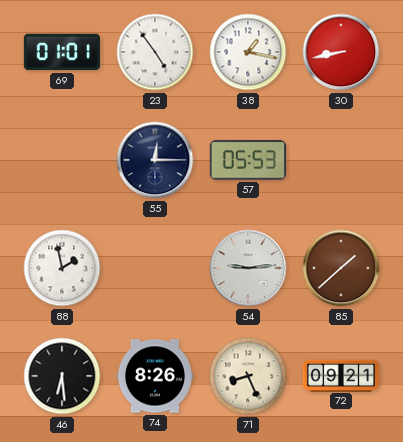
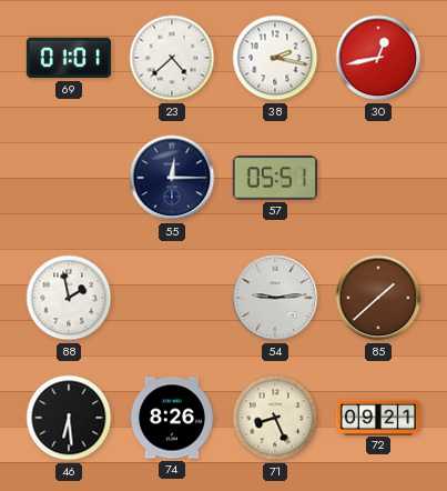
23: 4:54 -> 4:38 (172, 58)
38: 1:17 -> 2:17 (275, 58)
30: 8:43 -> 12:43 (378, 58)
57: 05:53 -> 05:51 (275, 178)
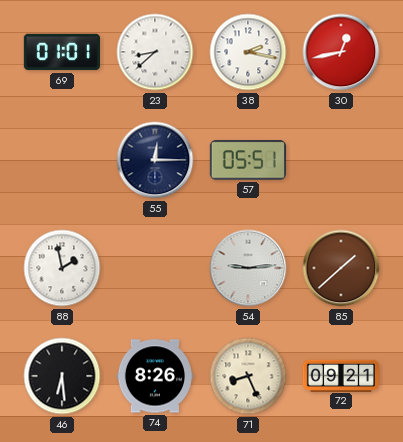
23: 4:38 -> 8:38 (155, 52)
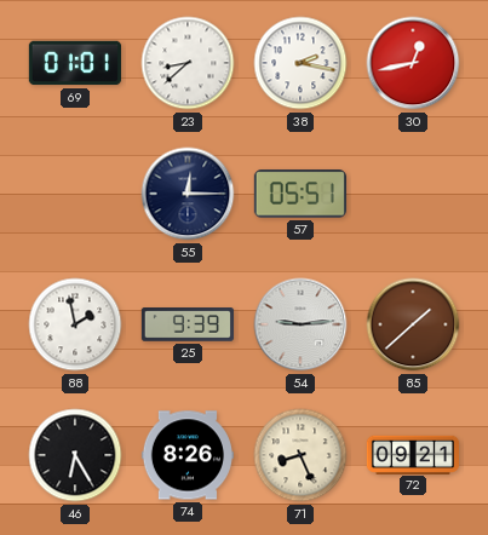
25: none -> 9:39 (188, 324)
46: 6:29 -> 6:25 (75, 455)
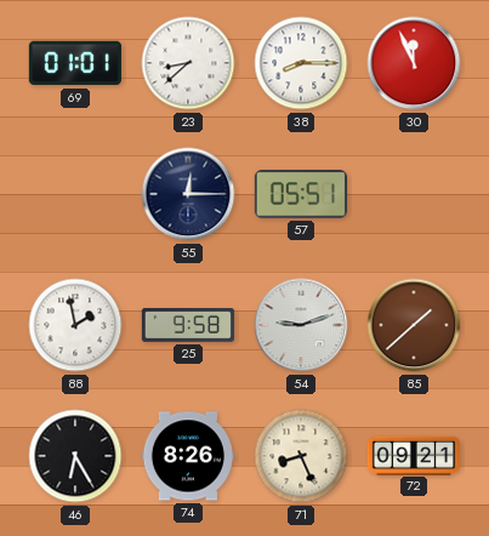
38: 2:17 -> 8:15 (301, 63)
30: 12:43 -> 11:56 (414, 63)
25: 9:39 -> 9:58 (188, 325)
54: 9:14 -> 9:12 (301, 325)
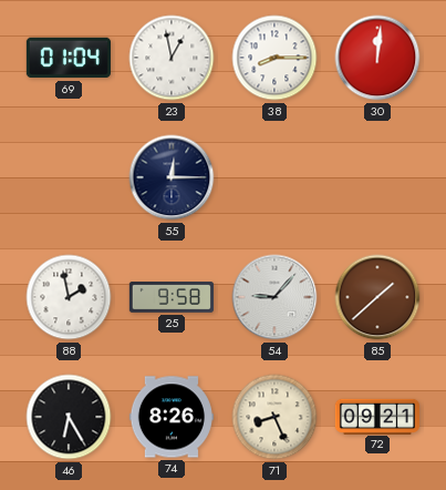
69: 01:01 -> 01:04 (69, 58)
23: 8:38 -> 12:58 (172, 58)
30: 11:56 -> 12:01 (377, 58)
57: 05:51 -> none (301, 194)
54: 9:12 -> 9:07 (274, 297)
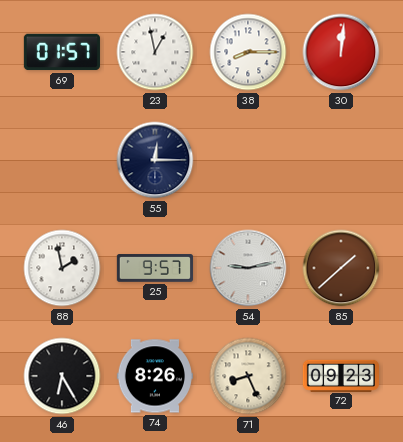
69: 01:04 -> 01:57 (62, 52)
25: 9:58 -> 9:57 (155, 268)
54: 9:07 -> 9:13 (248, 268)
72: 09:21 -> 09:23 (341, 375)
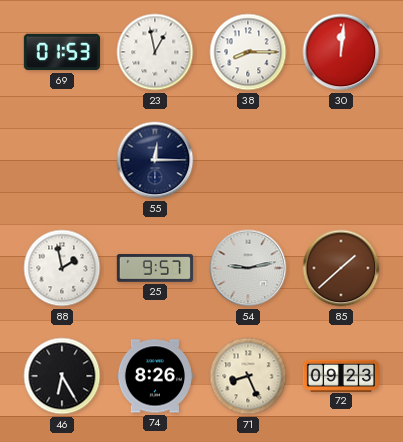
69: 01:57 -> 01:53 (62, 52)
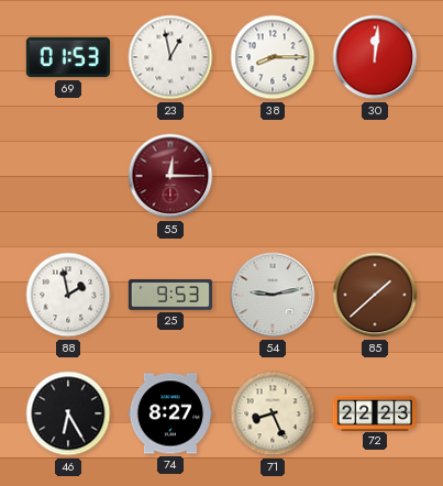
55 dial: navy -> burgundy (170, 176)
25: 9:57 -> 9:53 (170, 295)
74: 8:26 -> 8:27 (170, 413)
72: 09:23 -> 22:23 (375, 412)
